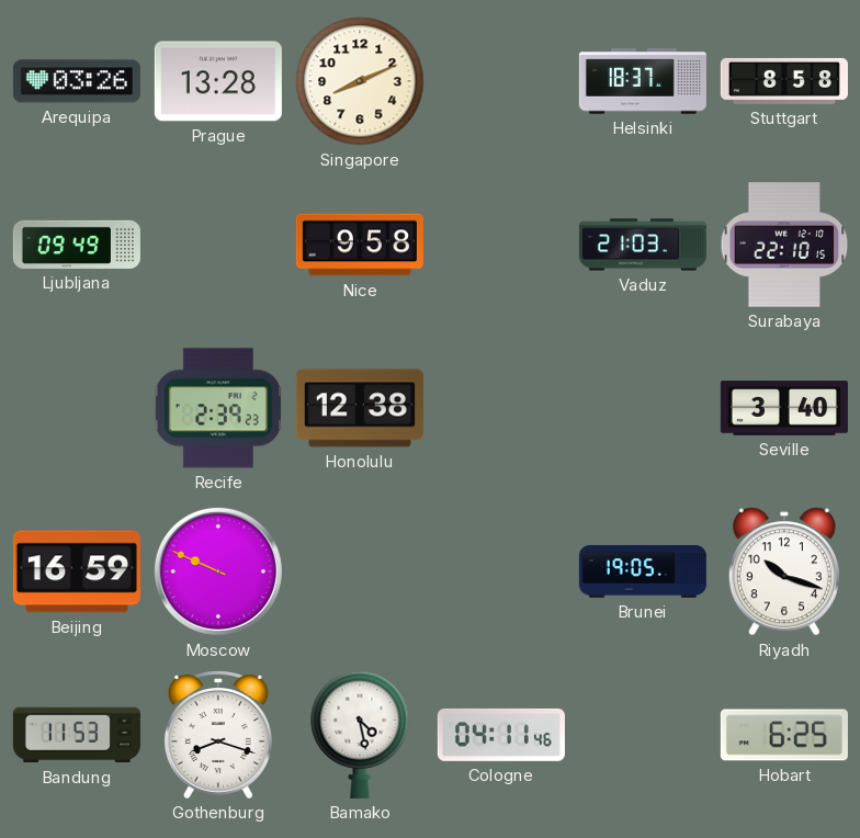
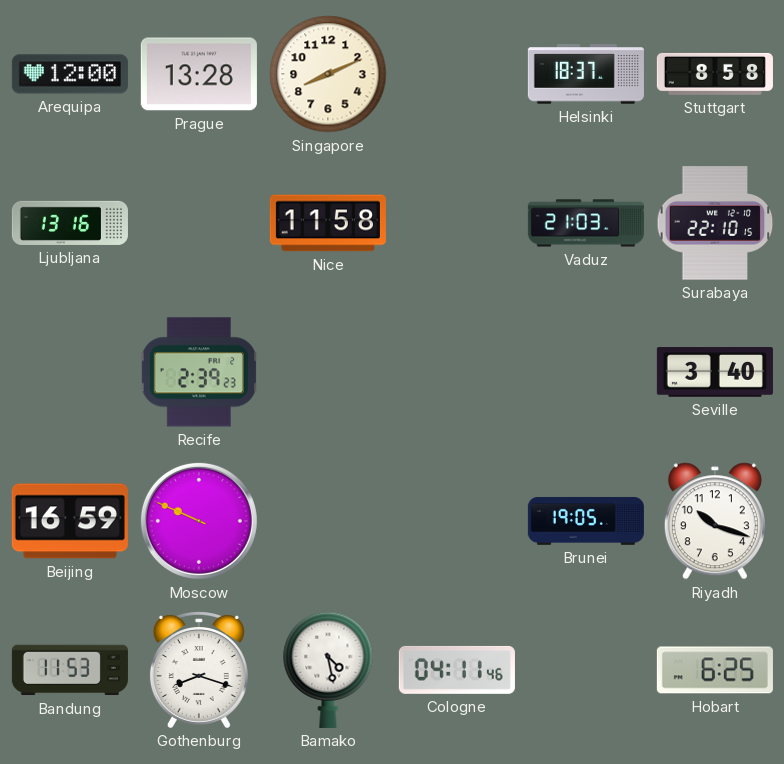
Arequipa: 03:26 -> 12:00 (70, 74)
Ljubljana: 09:49 -> 13:16 (70, 223)
Nice: 9:58 -> 11:58 (328, 223)
Honolulu: 12:38 -> none (360, 408)
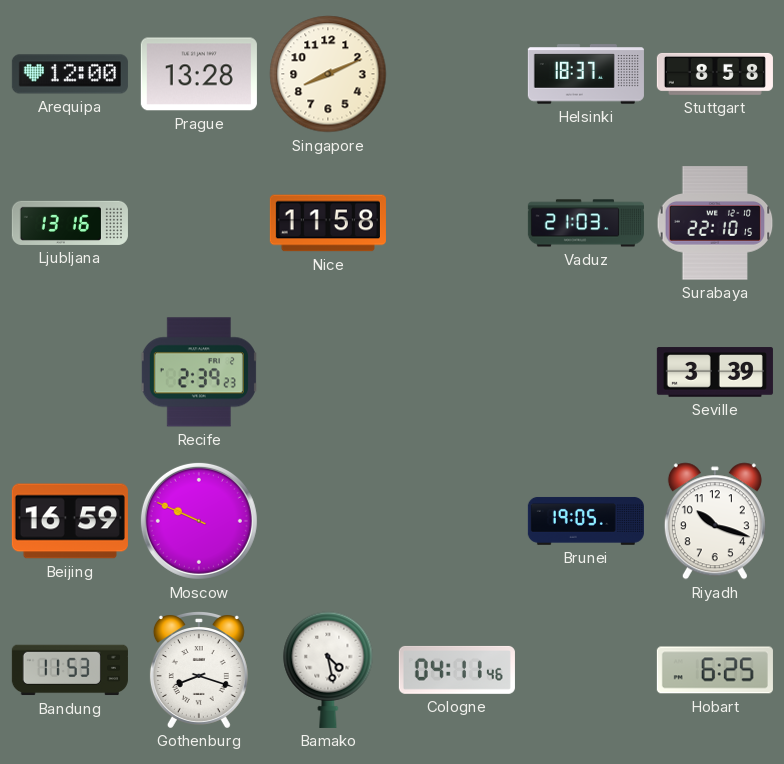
Seville: 3:40 -> 3:39 (715, 372)
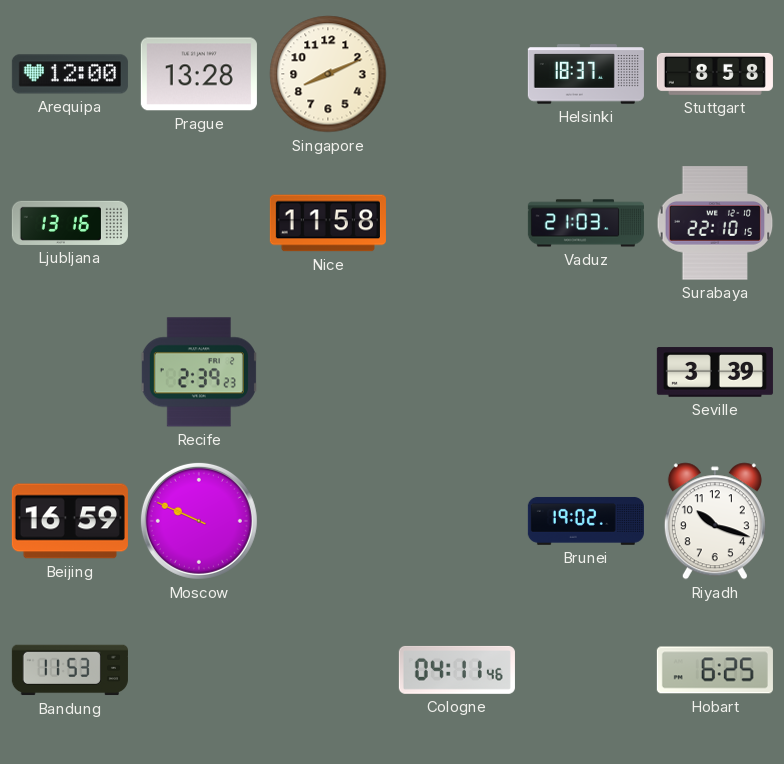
Brunei: 19:05 -> 19:02 (586, 521)
Gothenburg: 8:18 -> none (199, 670)
Bamako: 4:28 -> none (328, 670)
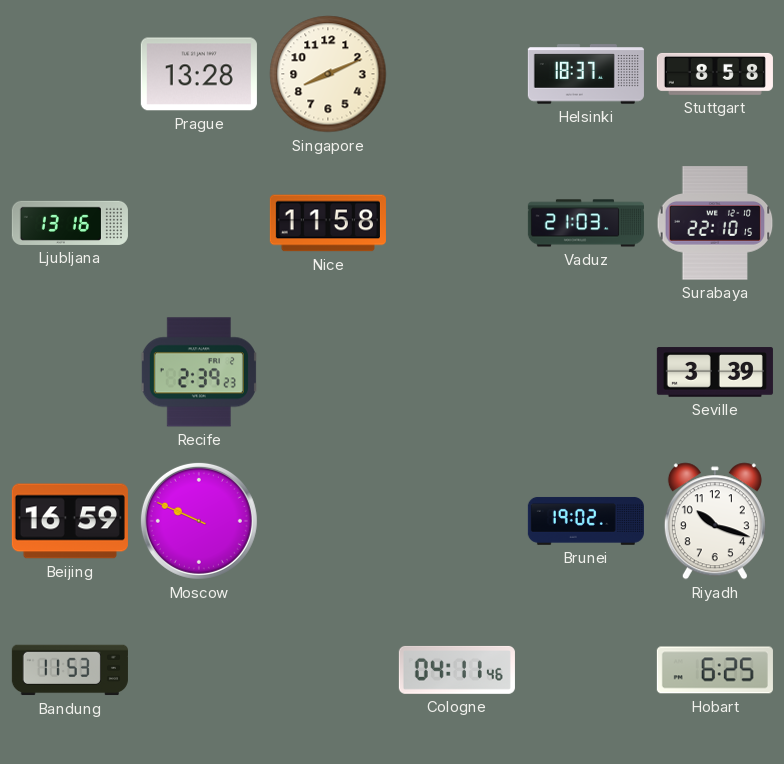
Arequipa: 12:00 -> none (70, 74)
